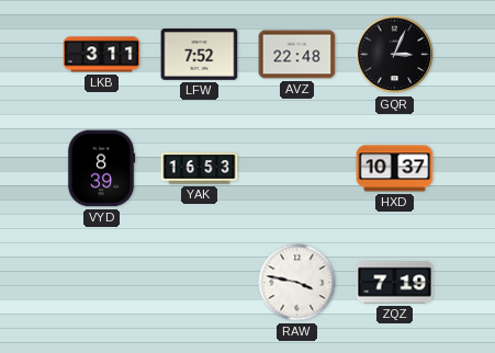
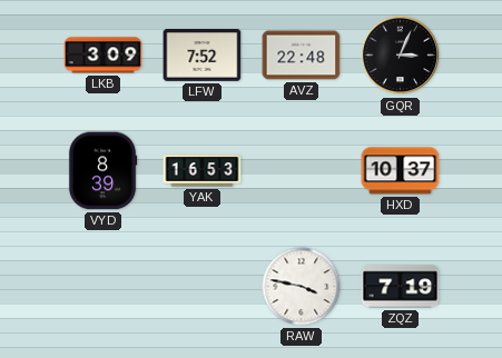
LKB: 3:11 -> 3:09 (104, 56)
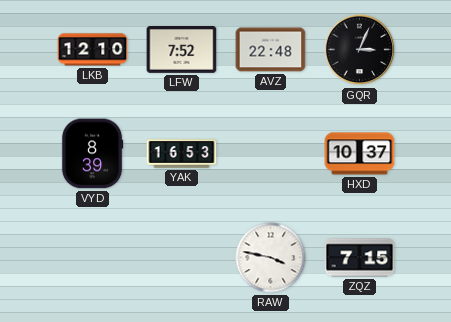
LKB: 3:09 -> 12:10 (93, 50)
ZQZ: 7:19 -> 7:15 (360, 258)
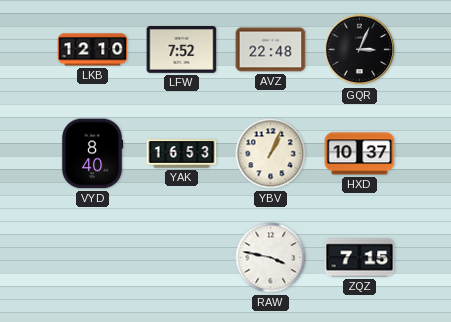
VYD: 8:39 -> 8:40 (92, 154)
YBV: none -> 1:04 (271, 154)
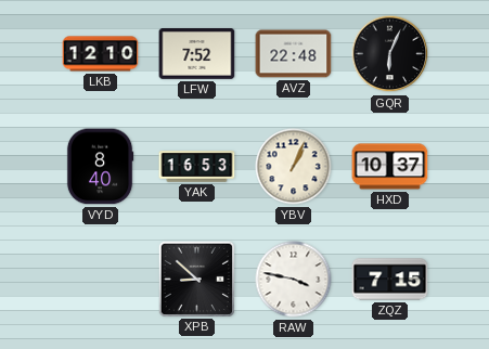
GQR: 3:04 -> 6:04 (390, 54)
XPB: none -> 8:52 (196, 279)
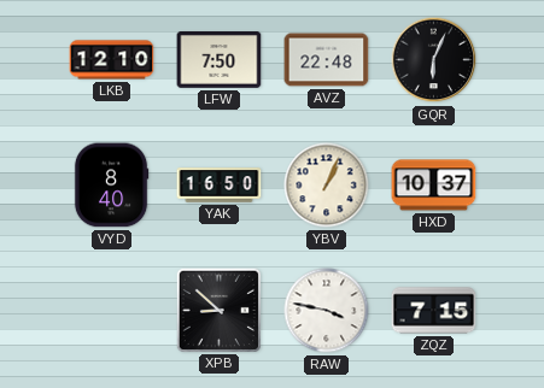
LFW: 7:52 -> 7:50 (220, 60)
YAK: 16:53 -> 16:50 (220, 186)
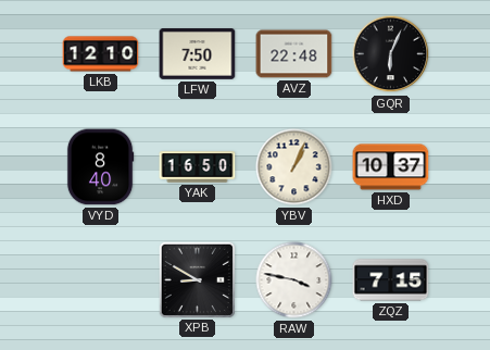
XPB: 8:52 -> 8:50 (197, 279)
